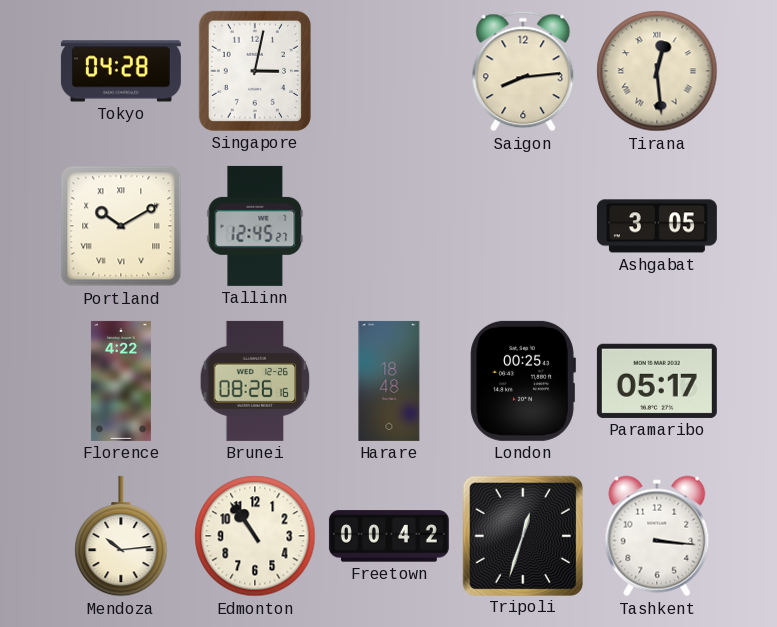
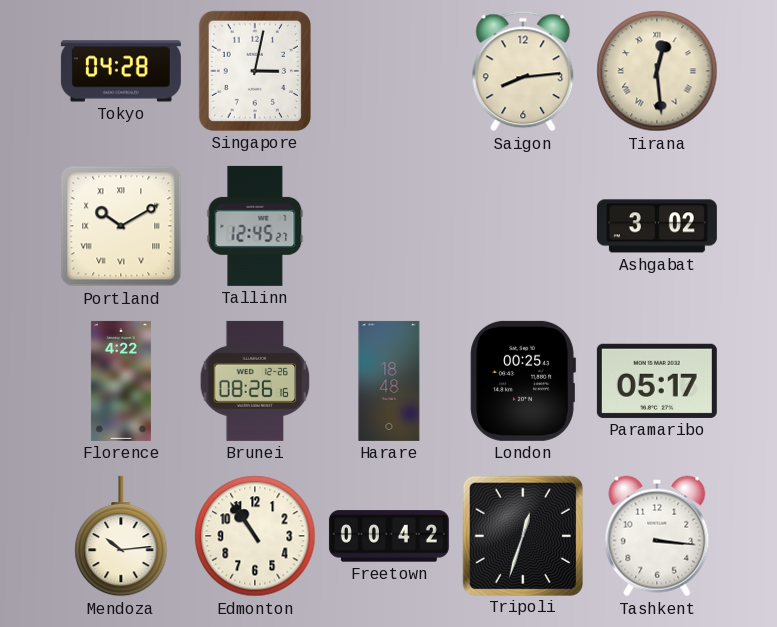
Ashgabat: 3:05 -> 3:02 (657, 226)
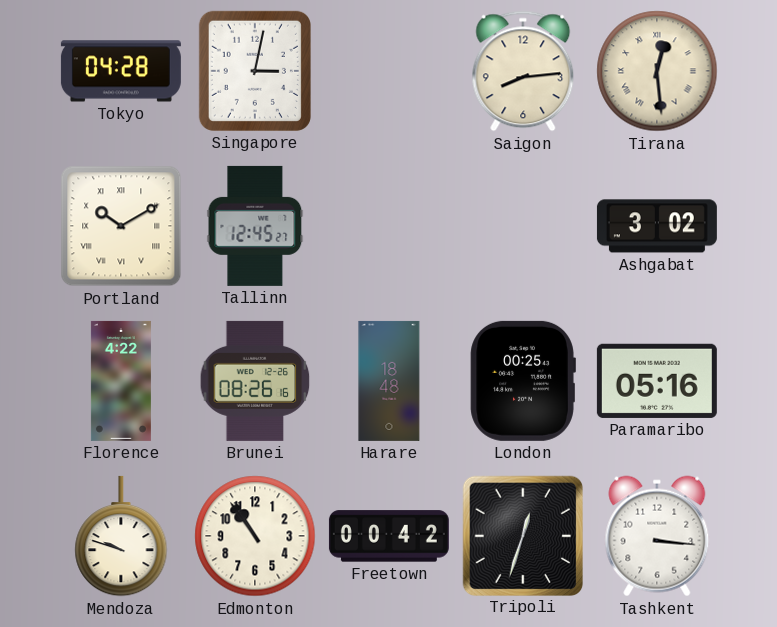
Paramaribo: 05:17 -> 05:16 (657, 381)
Mendoza: 10:14 -> 9:48 (121, 536)
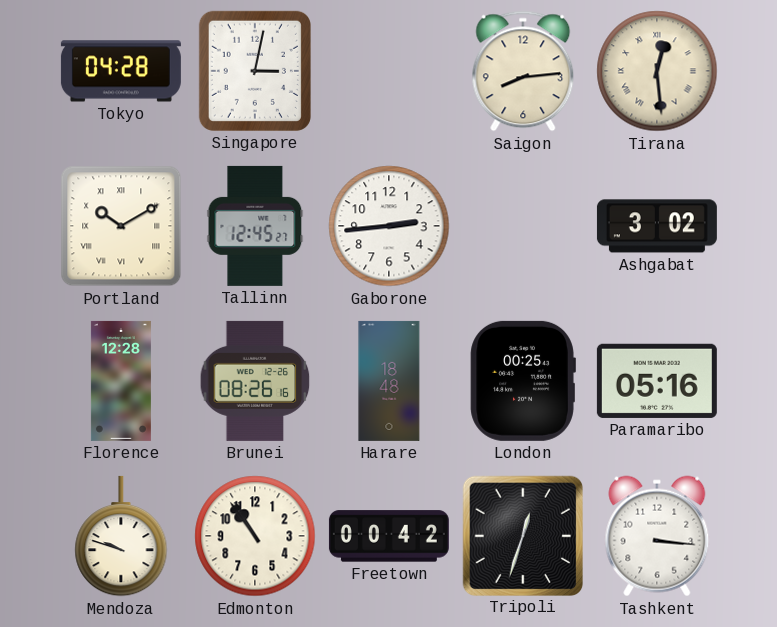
Gaborone: none -> 2:44 (389, 226)
Florence: 4:22 -> 12:28 (121, 381)
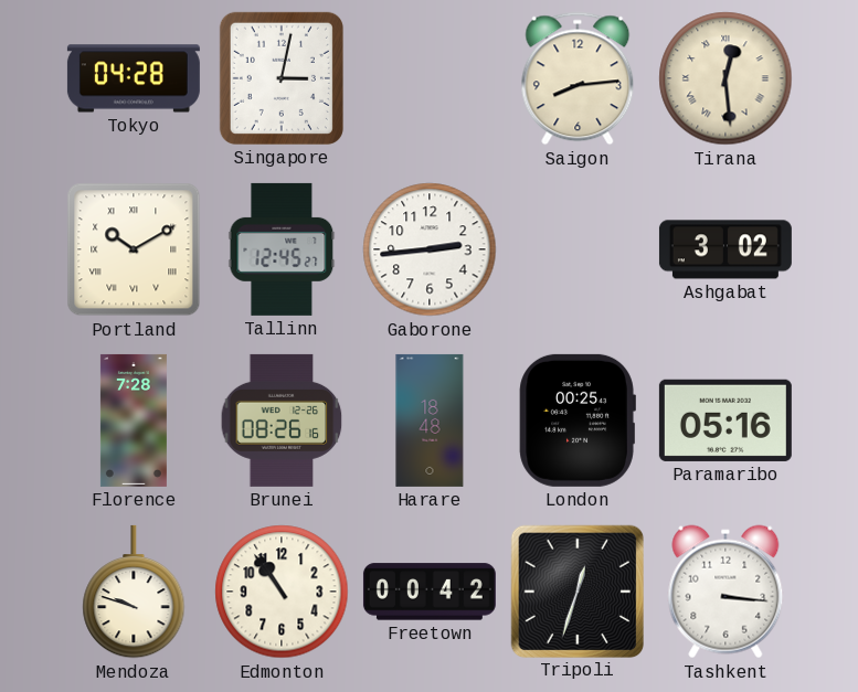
Florence: 12:28 -> 7:28 (134, 420)
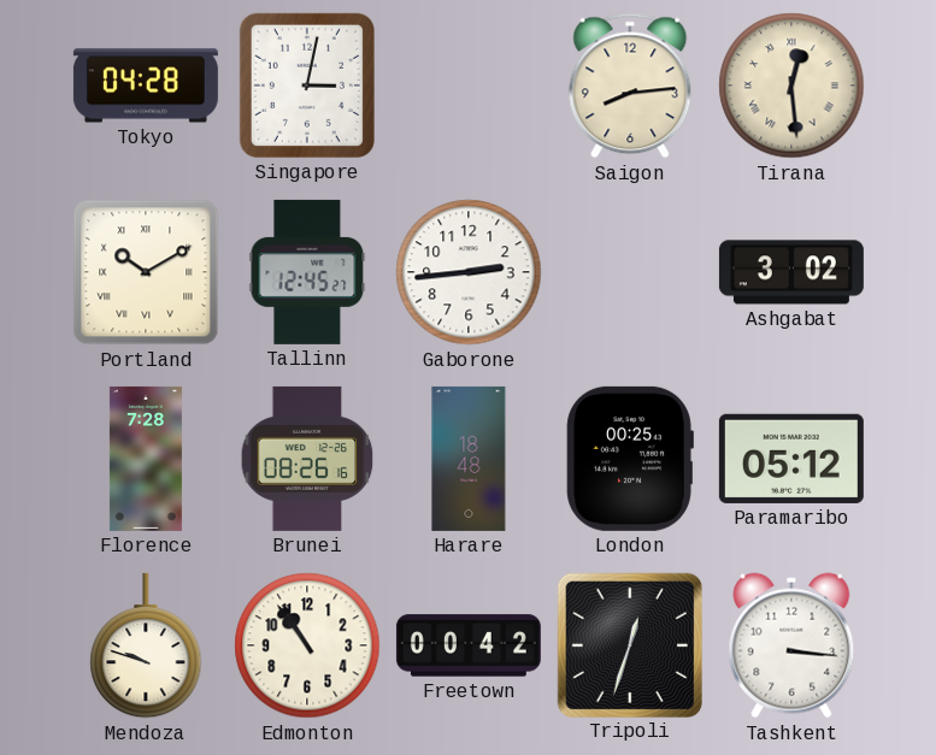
Paramaribo: 05:16 -> 05:12 (791, 459)
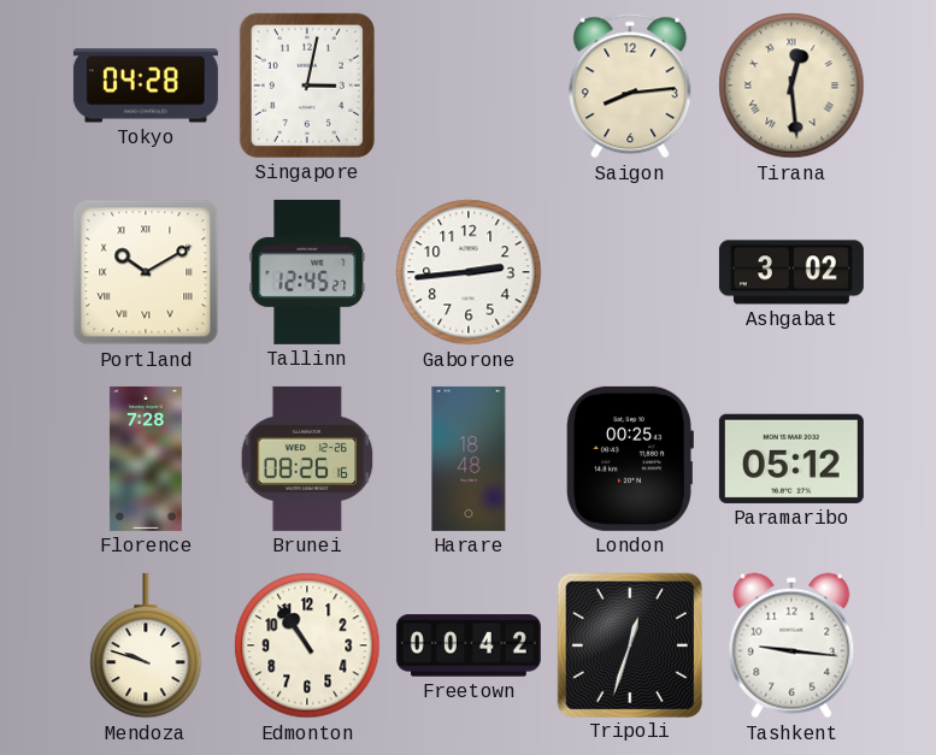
Tashkent: 3:16 -> 9:16 (791, 645)
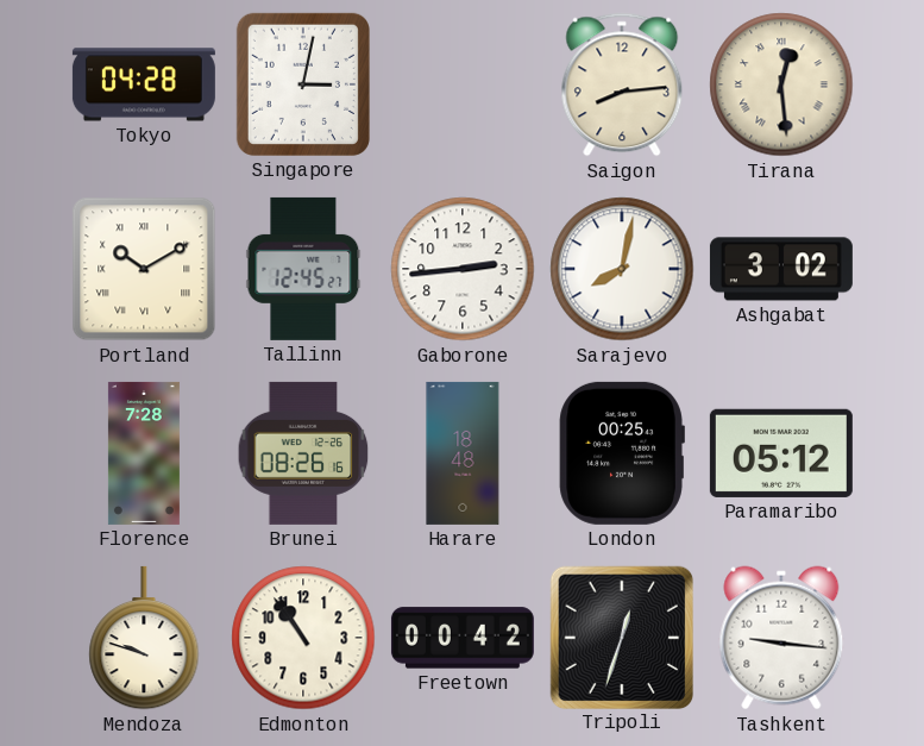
Sarajevo: none -> 8:02 (622, 269)
